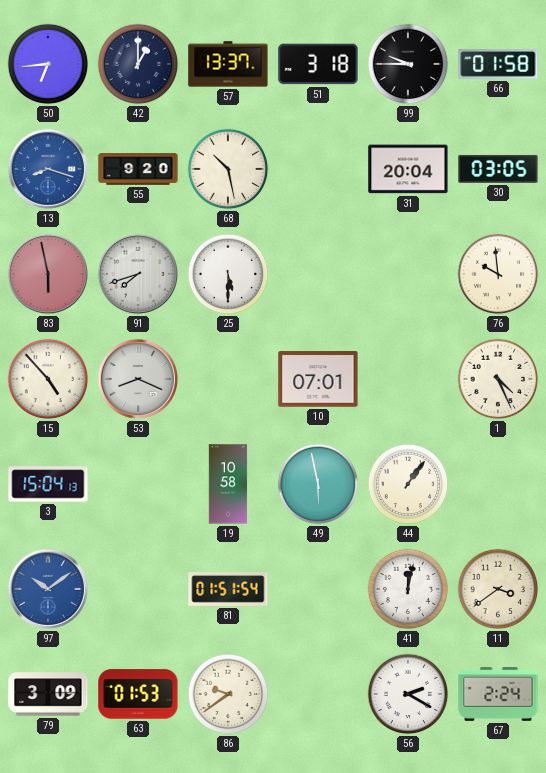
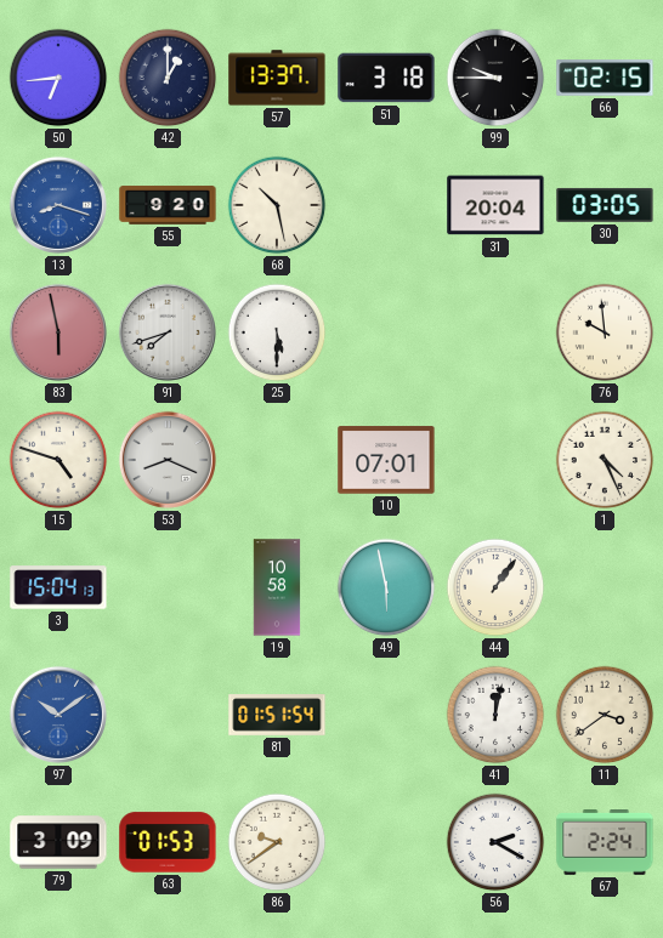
66: 01:58 -> 02:15 (605, 78)
15: 4:53 -> 4:48 (58, 460)
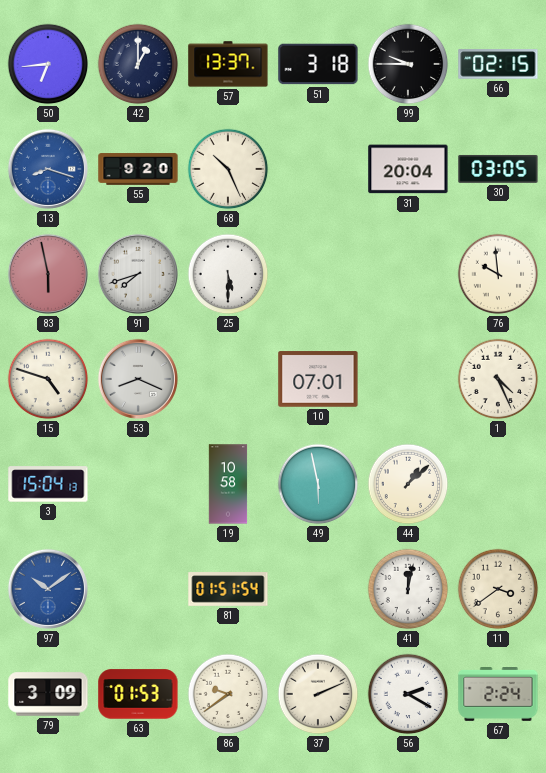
68: 10:28 -> 10:26 (228, 169)
44: 1:06 -> 1:08 (408, 484)
37: none -> 2:11 (318, 694)
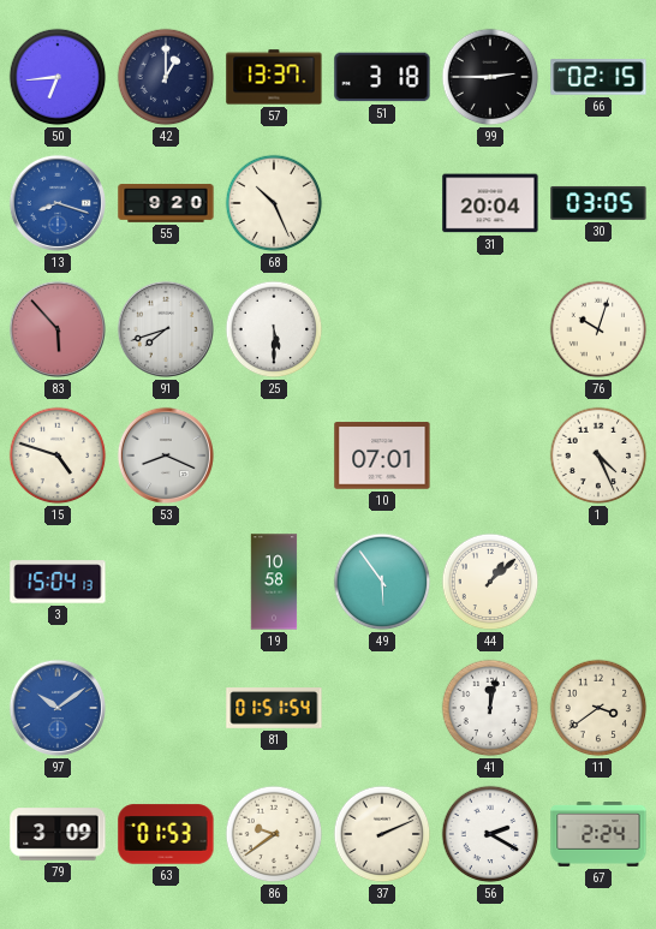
99: 9:45 -> 2:45 (490, 77)
83: 5:58 -> 5:53 (58, 329)
76: 9:59 -> 10:03 (598, 329)
49: 5:58 -> 5:54 (382, 582)
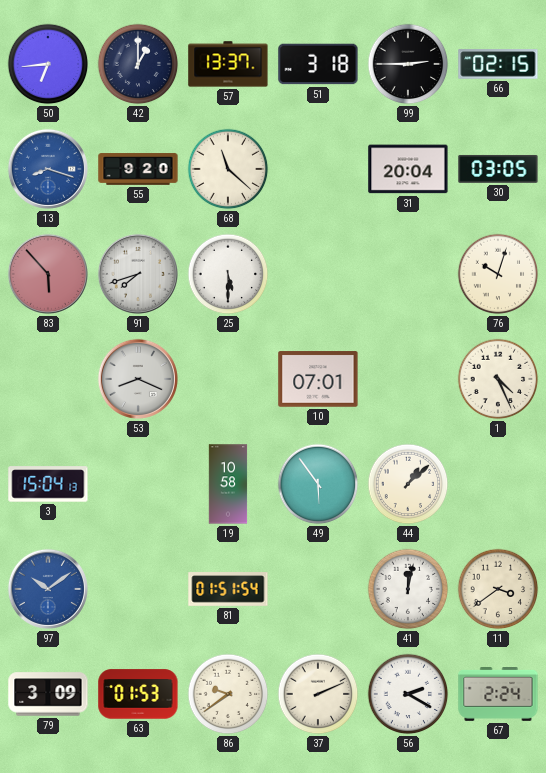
68: 10:26 -> 11:22 (228, 169)
15: 4:48 -> none (58, 455)
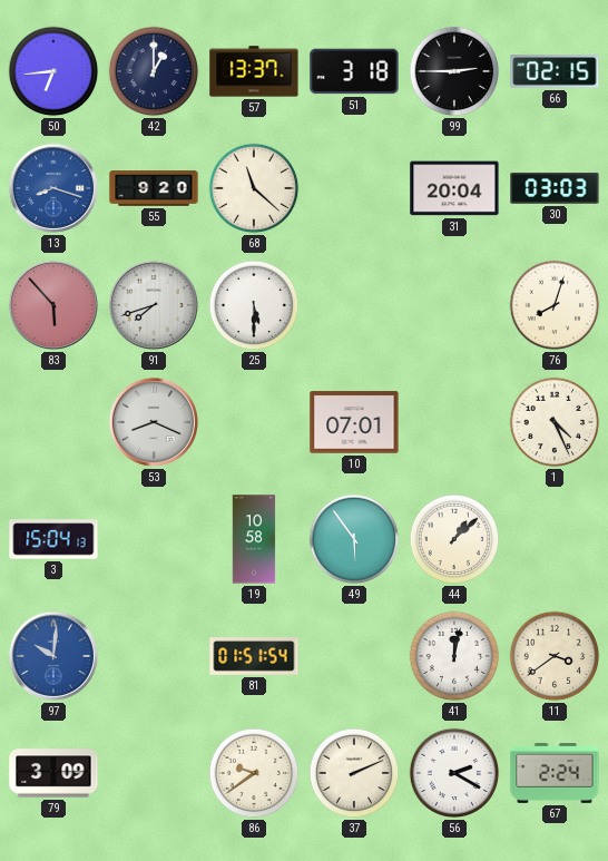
30: 03:05 -> 03:03 (555, 188)
76: 10:03 -> 8:03 (555, 305)
97: 10:09 -> 10:01 (53, 656)
63: 01:53 -> none (138, 694)
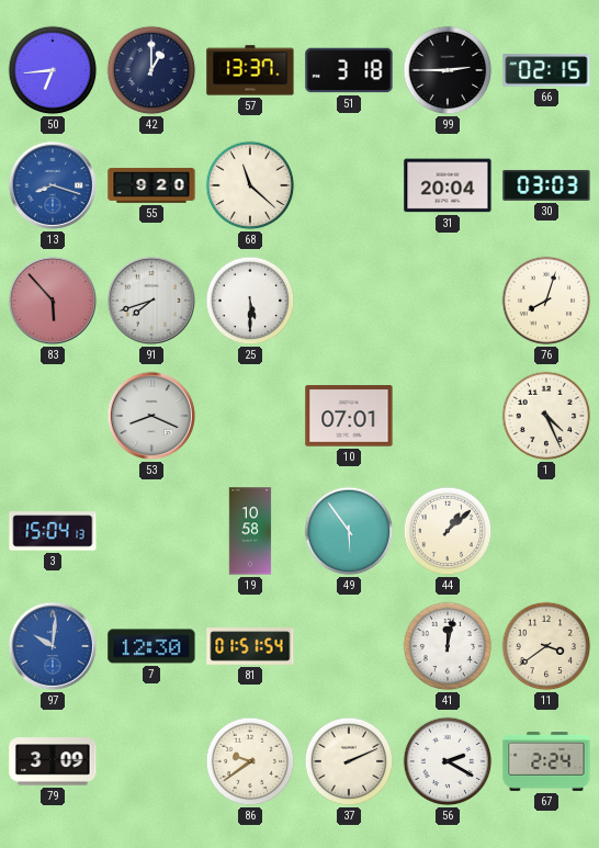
7: none -> 12:30 (151, 646)
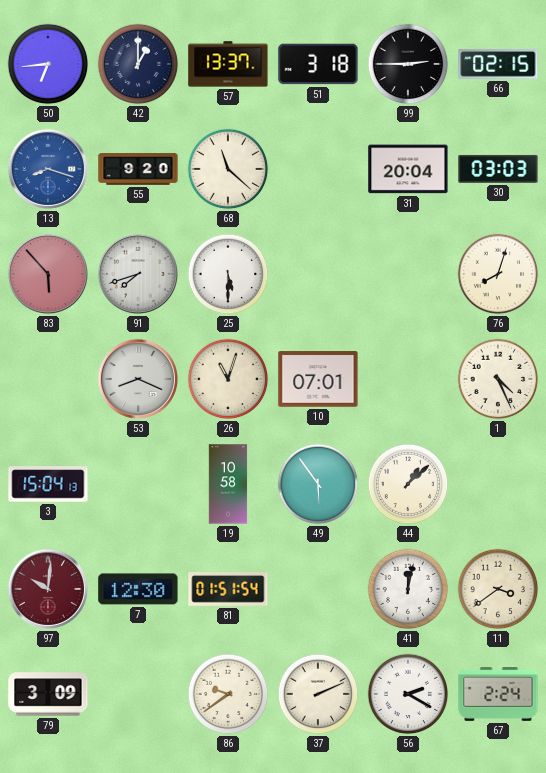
26: none -> 11:03 (228, 379)
97 dial: blue -> burgundy (48, 589)
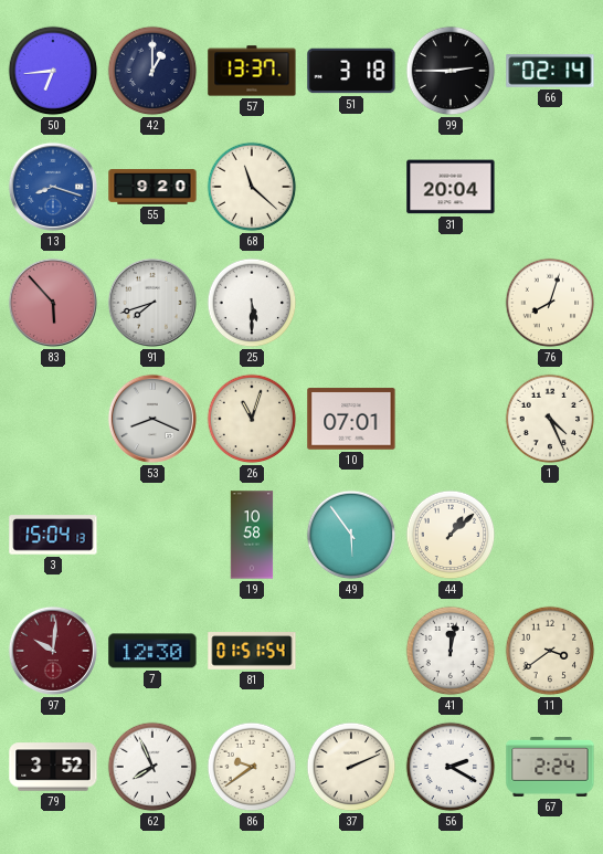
66: 02:15 -> 02:14 (550, 71)
30: 03:03 -> none (498, 169)
79: 3:09 -> 3:52 (53, 767)
62: none -> 7:56 (152, 767)
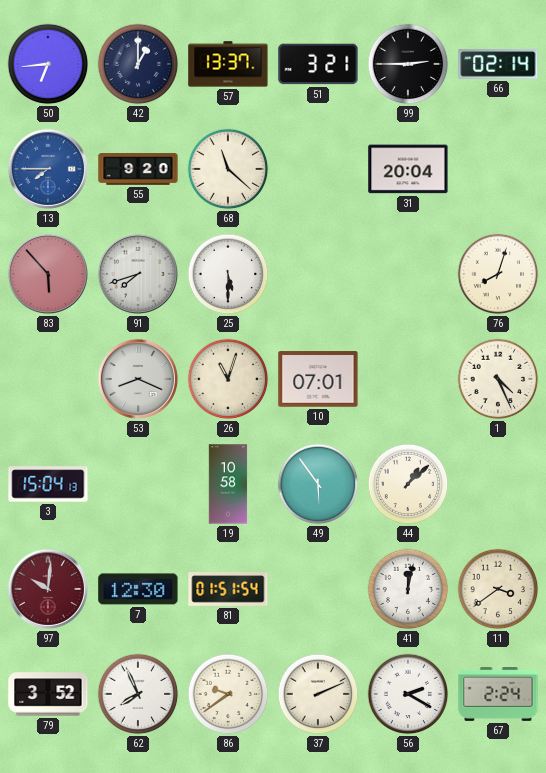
51: 3:18 -> 3:21 (318, 64)
13: 8:18 -> 7:45 (48, 169)
